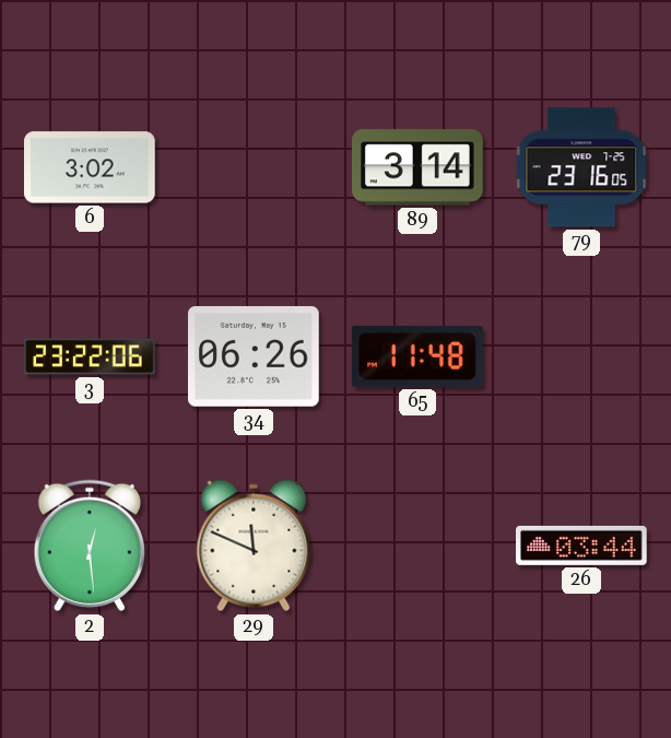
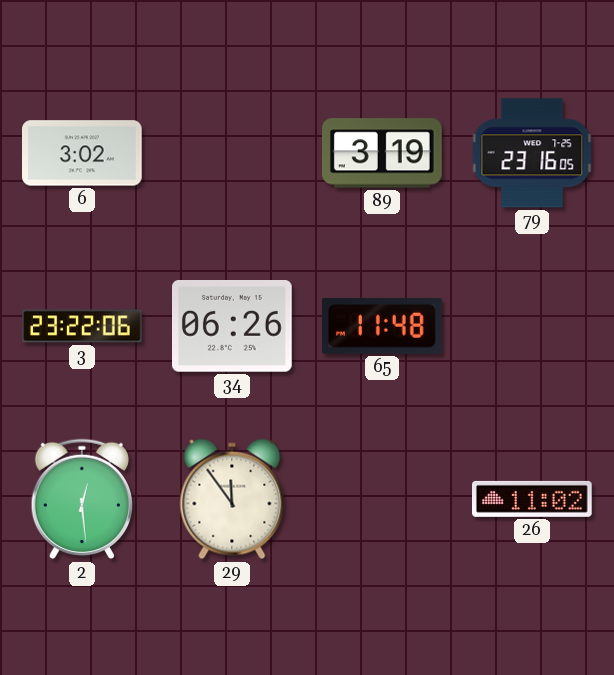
89: 3:14 -> 3:19 (383, 153)
29: 11:49 -> 11:54 (232, 499)
26: 03:44 -> 11:02 (533, 499)
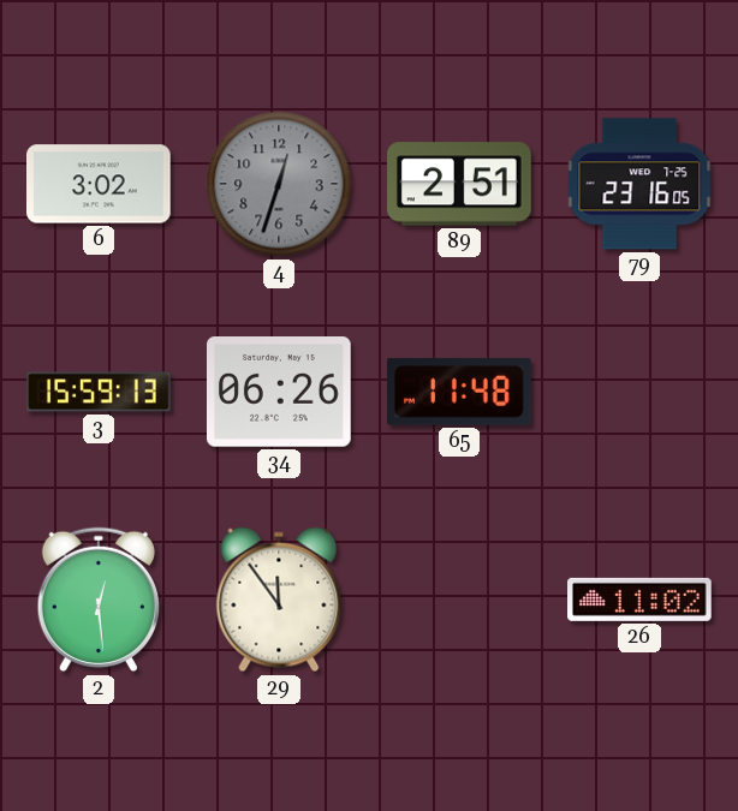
4: none -> 12:33 (279, 184)
89: 3:19 -> 2:51 (460, 184)
3: 23:22 -> 15:59 (99, 392)
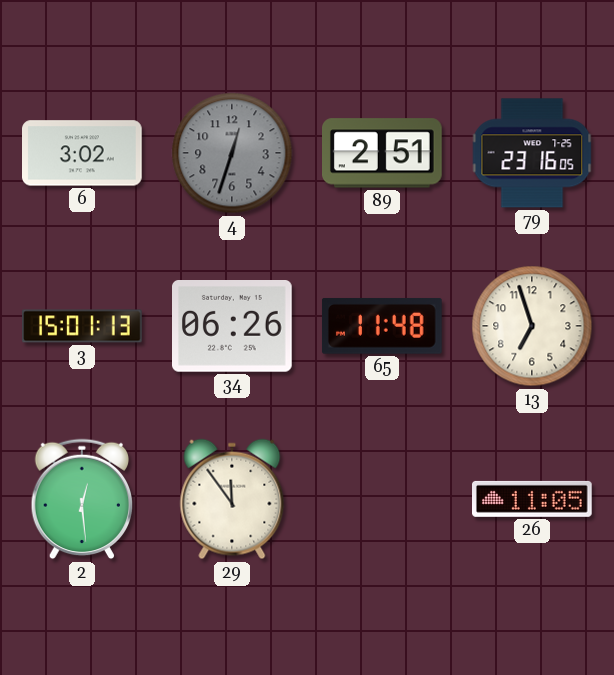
3: 15:59 -> 15:01 (82, 326)
13: none -> 6:57 (532, 326)
26: 11:02 -> 11:05 (533, 499)
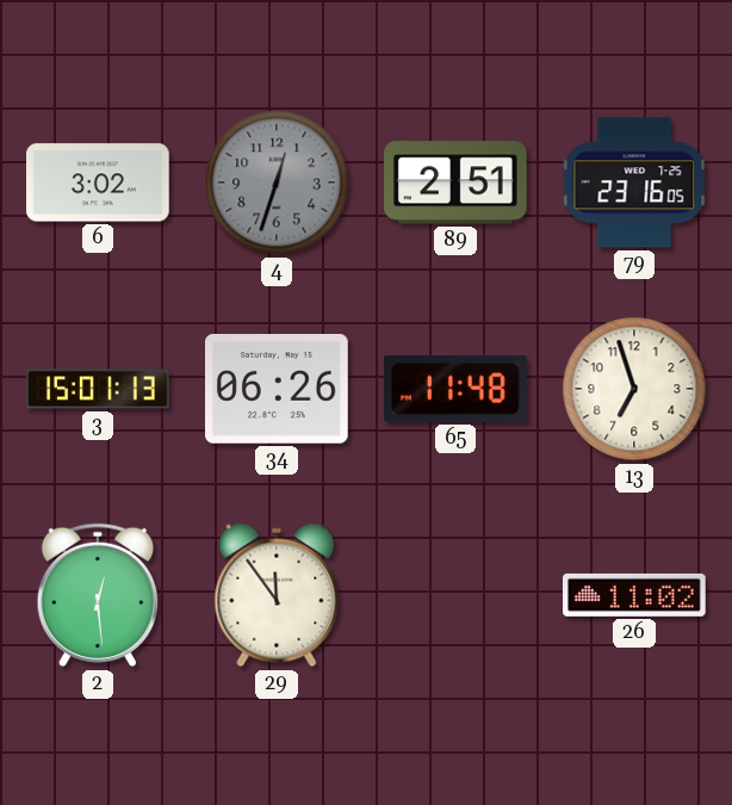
26: 11:05 -> 11:02 (635, 595)
